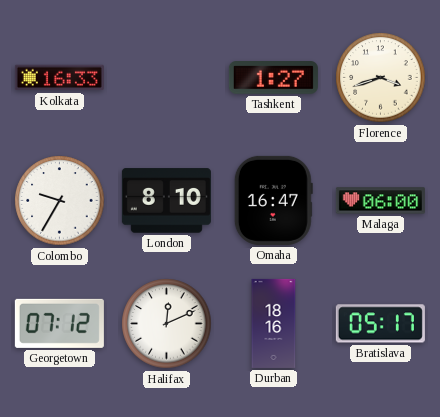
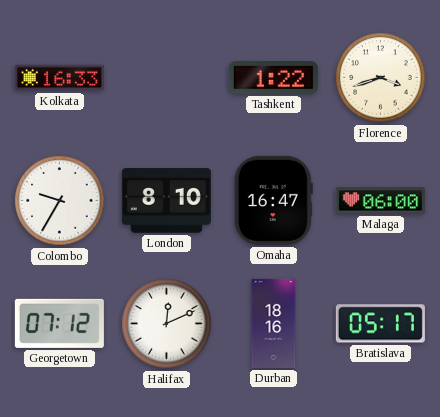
Tashkent: 1:27 -> 1:22 (273, 78)
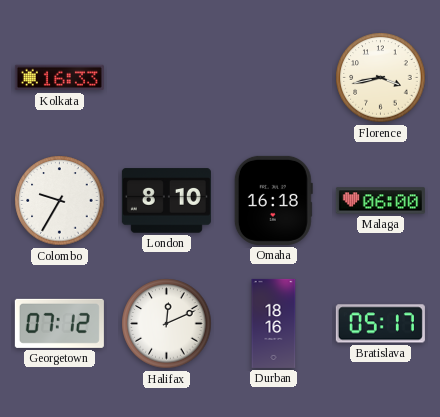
Tashkent: 1:22 -> none (273, 78)
Florence: 3:42 -> 3:43 (381, 78)
Omaha: 16:47 -> 16:18 (273, 200)
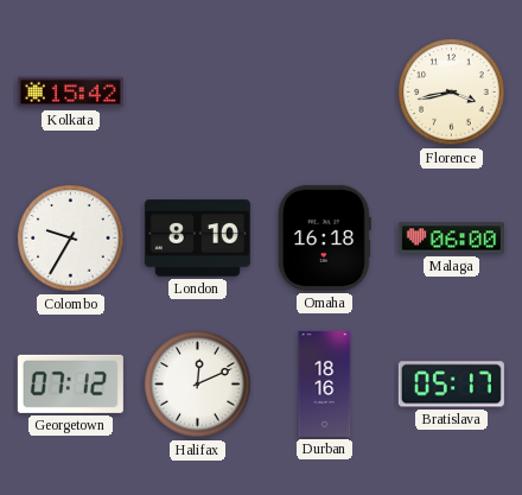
Kolkata: 16:33 -> 15:42 (70, 93)
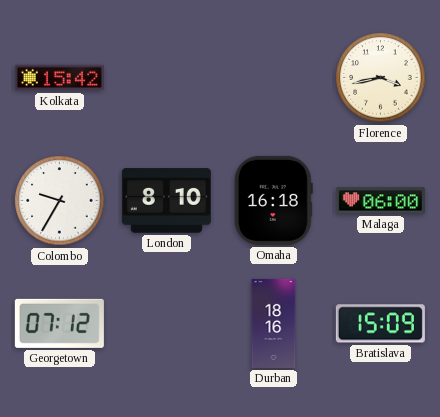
Halifax: 12:11 -> none (198, 385)
Bratislava: 05:17 -> 15:09 (380, 324)
